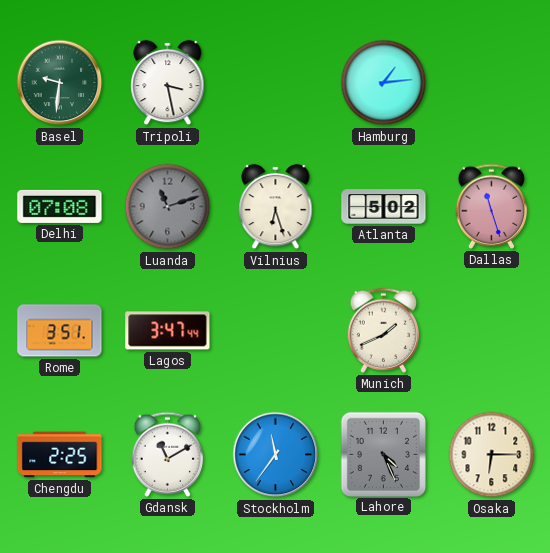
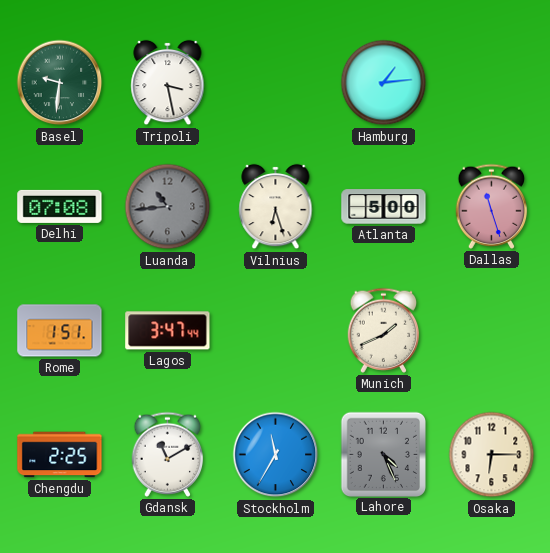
Luanda: 11:12 -> 10:44 (168, 207)
Atlanta: 5:02 -> 5:00 (384, 207)
Rome: 3:51 -> 1:51 (60, 331)
Stockholm: 11:36 -> 11:35 (276, 455)
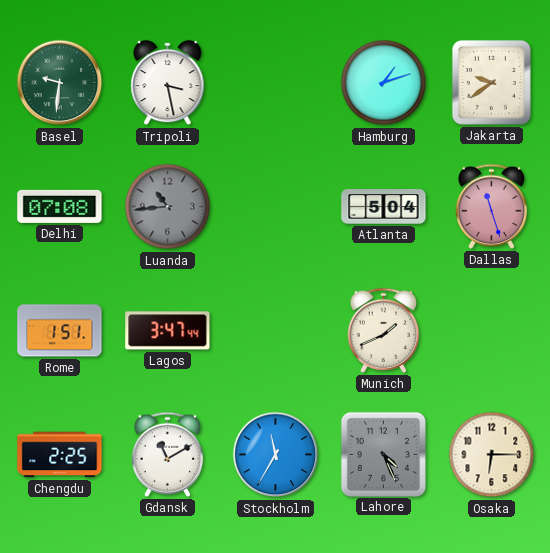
Hamburg: 1:14 -> 1:12 (384, 83)
Jakarta: none -> 9:39 (491, 82)
Vilnius: 6:27 -> none (276, 207)
Atlanta: 5:00 -> 5:04 (384, 207)
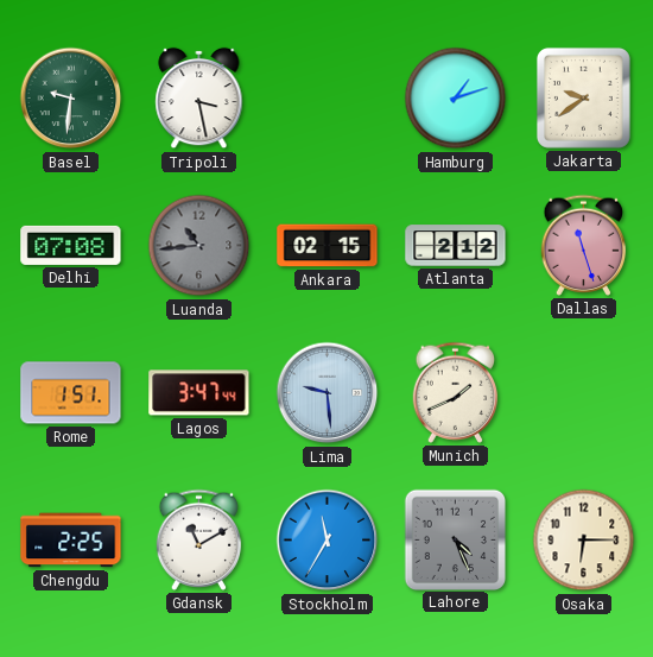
Ankara: none -> 02:15 (328, 246)
Atlanta: 5:04 -> 2:12 (456, 246)
Lima: none -> 9:29 (328, 393)
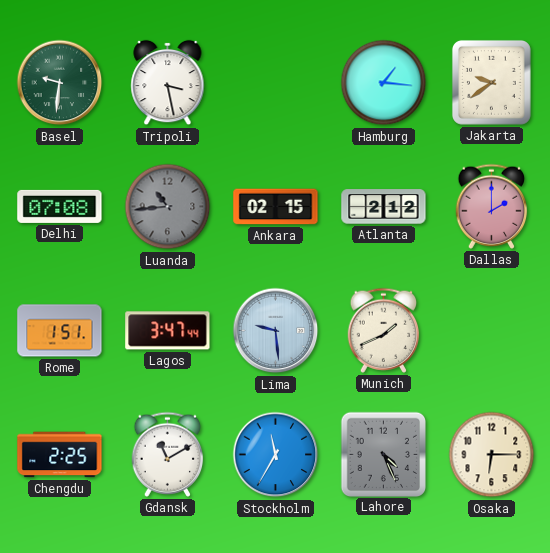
Hamburg: 1:12 -> 1:16 (384, 83)
Dallas: 11:27 -> 2:00 (492, 206)
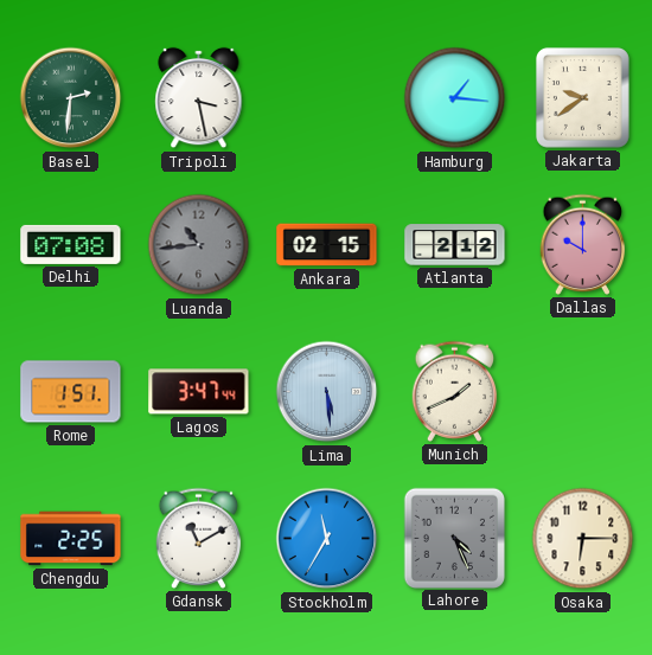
Basel: 9:31 -> 2:31 (71, 98)
Dallas: 2:00 -> 10:00 (583, 244)
Lima: 9:29 -> 5:29 (327, 392)
